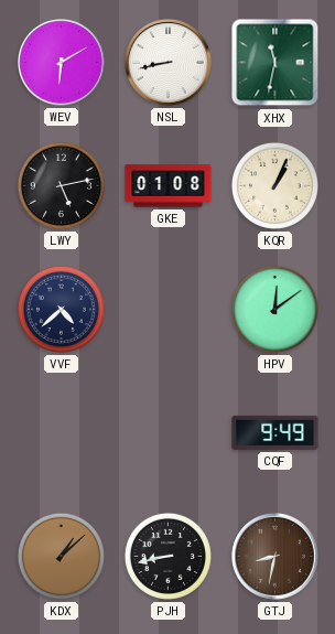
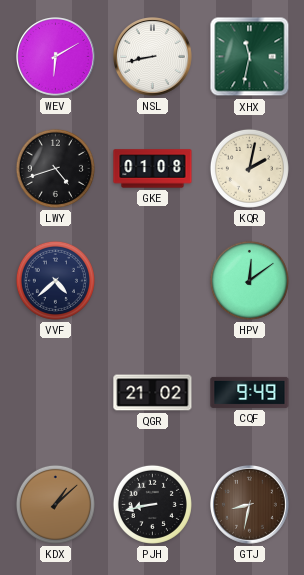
LWY: 5:13 -> 4:42 (55, 168)
KQR: 1:04 -> 2:02 (249, 168)
QGR: none -> 21:02 (153, 393)
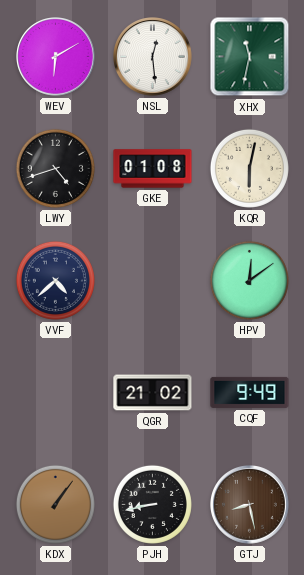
NSL: 8:43 -> 12:29 (153, 57)
KQR: 2:02 -> 6:02 (249, 168)
KDX: 1:08 -> 1:06 (55, 504)
GTJ: 8:32 -> 8:28 (250, 505)
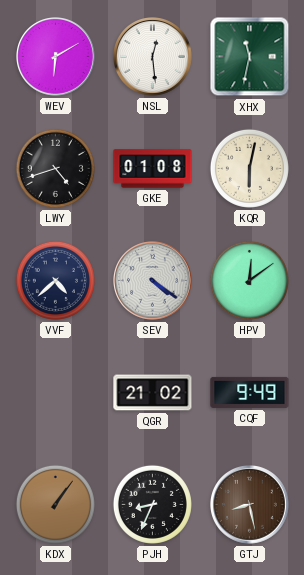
SEV: none -> 4:21 (153, 281)
PJH: 8:43 -> 8:34 (152, 504)
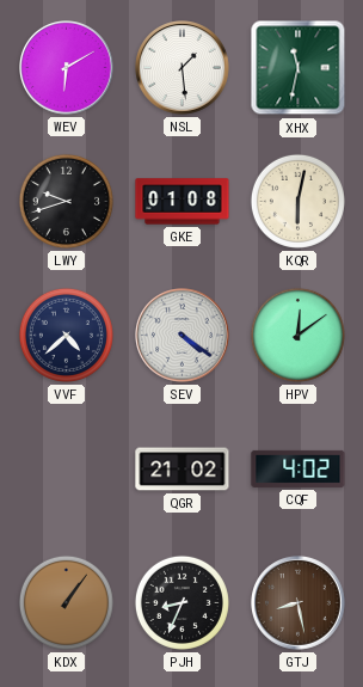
NSL: 12:29 -> 1:29 (183, 68)
LWY: 4:42 -> 9:42 (66, 201)
CQF: 9:49 -> 4:02 (299, 468)
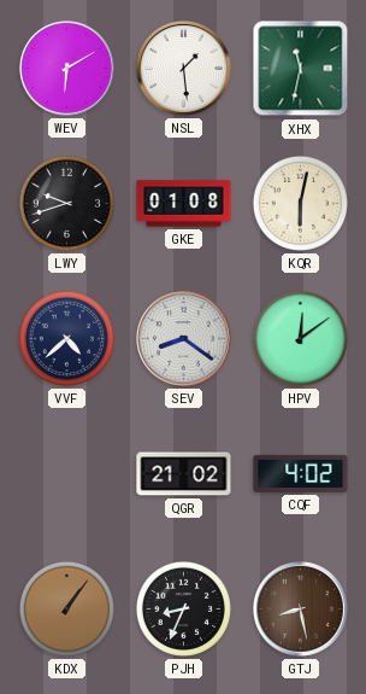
SEV: 4:21 -> 8:21 (184, 339)
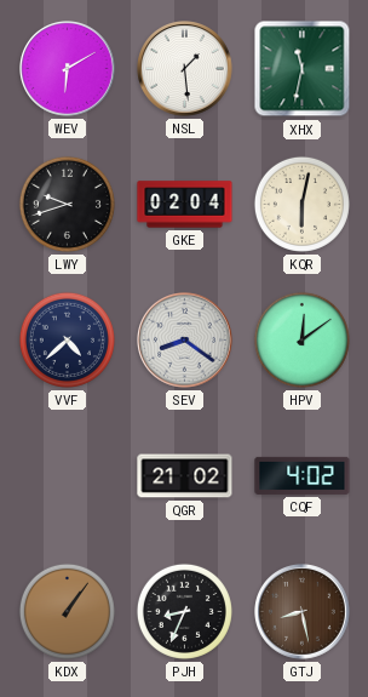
GKE: 01:08 -> 02:04 (185, 205)
